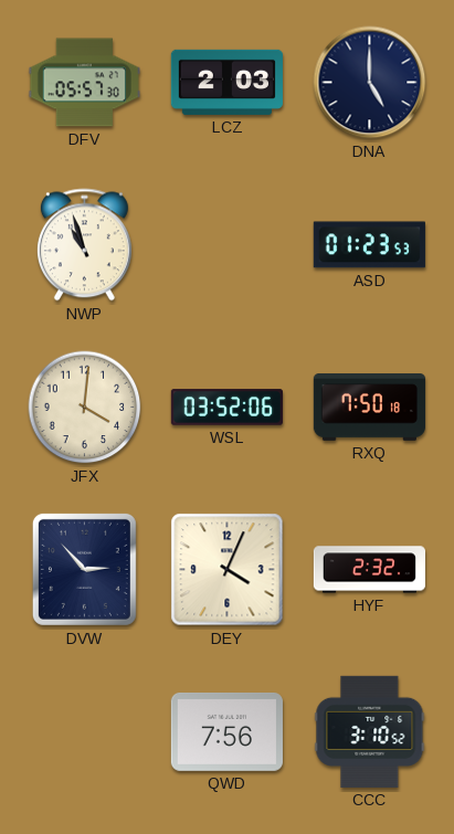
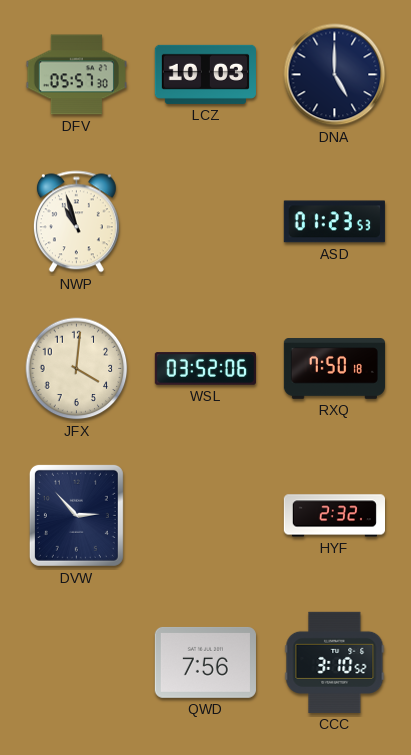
LCZ: 2:03 -> 10:03 (205, 74)
DEY: 4:04 -> none (228, 570)
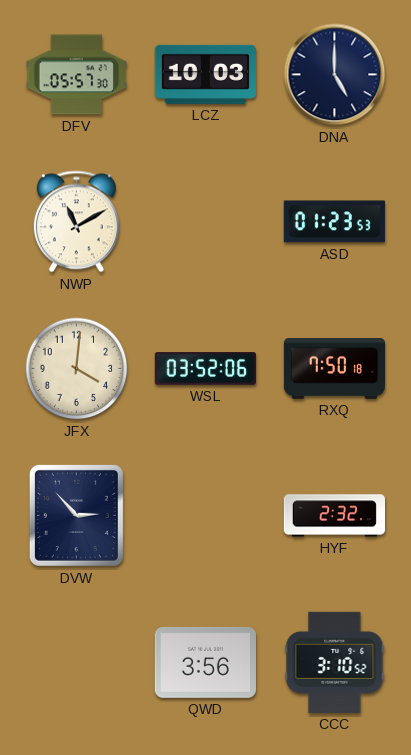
NWP: 10:57 -> 11:10 (76, 222)
QWD: 7:56 -> 3:56 (205, 662)
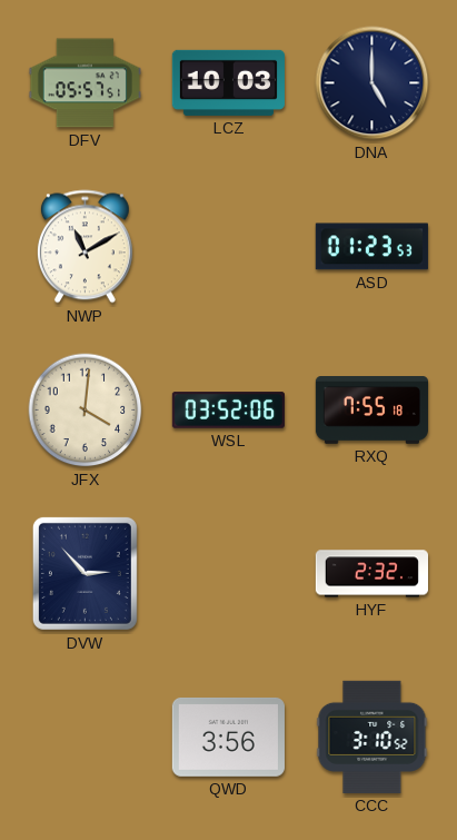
DFV: 05:57:30 -> 05:57:51 (85, 83)
RXQ: 7:50 -> 7:55 (371, 411)
